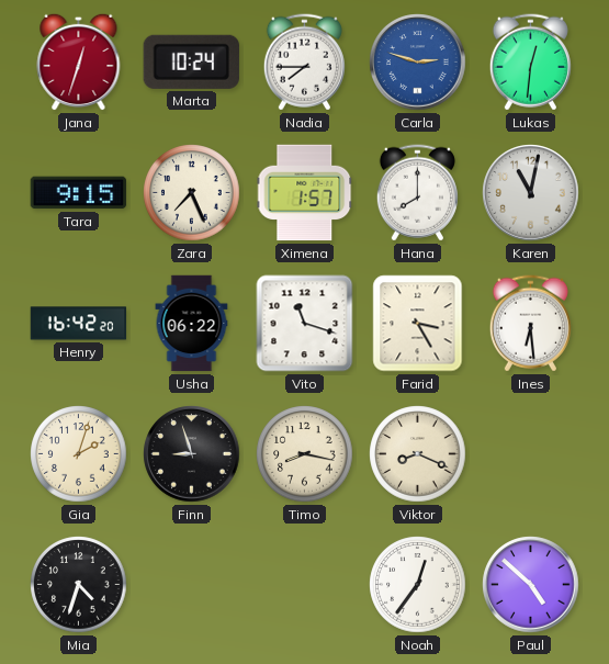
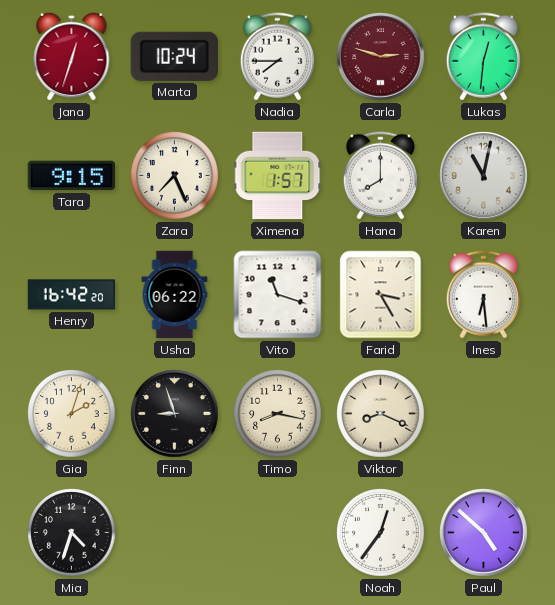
Carla dial: blue -> burgundy (381, 57)
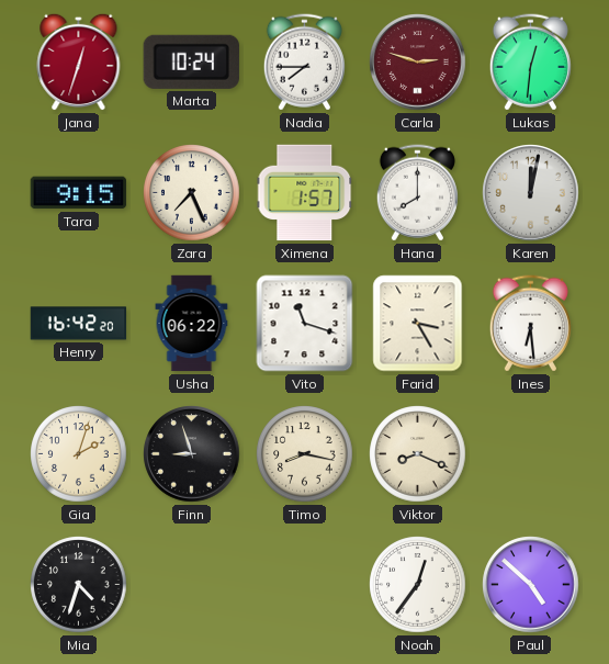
Karen: 11:02 -> 12:02 (531, 193)
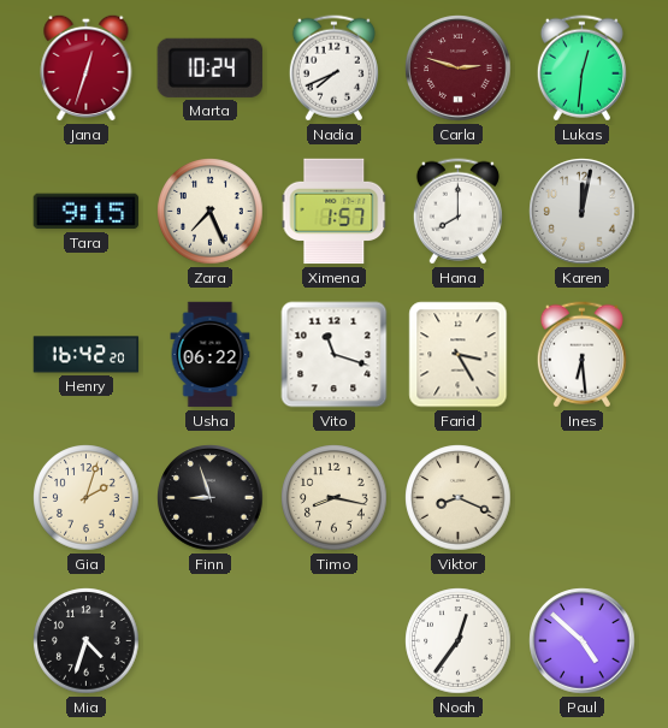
Nadia: 7:45 -> 7:41 (333, 69)
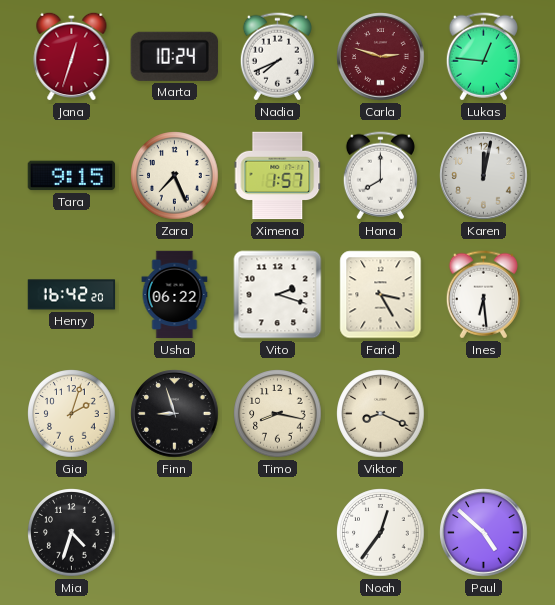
Lukas: 12:31 -> 12:46 (483, 57)
Vito: 11:18 -> 2:18 (278, 295)
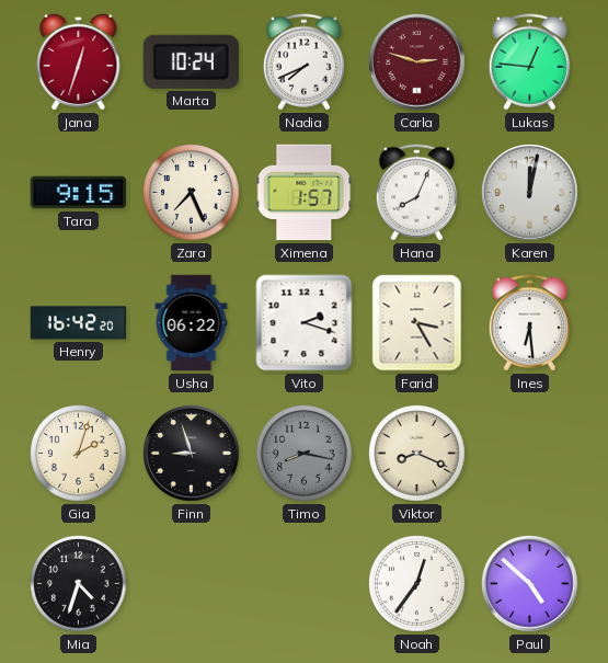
Hana: 8:00 -> 8:04 (416, 193)
Timo dial: cream -> grey (305, 454)
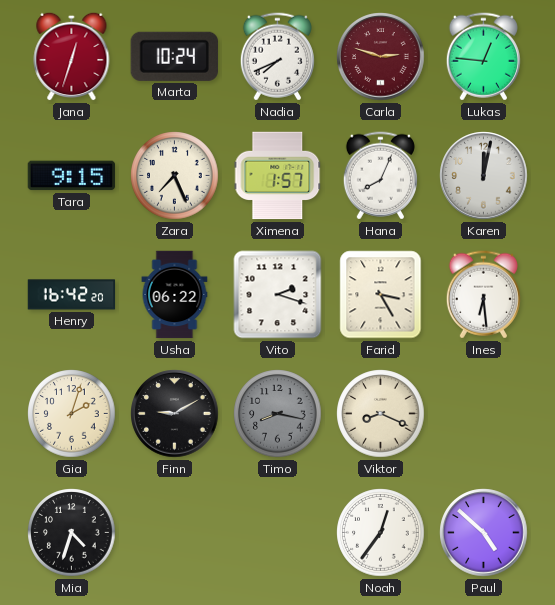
Finn: 8:57 -> 9:10 (175, 414)
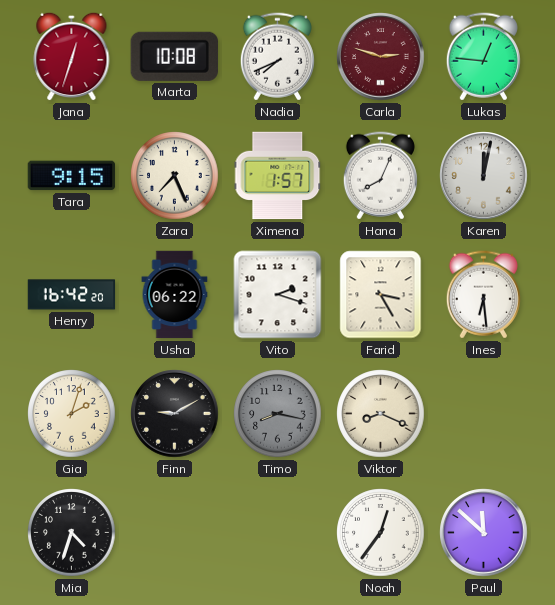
Marta: 10:24 -> 10:08 (174, 56)
Paul: 4:52 -> 11:52 (484, 533)
